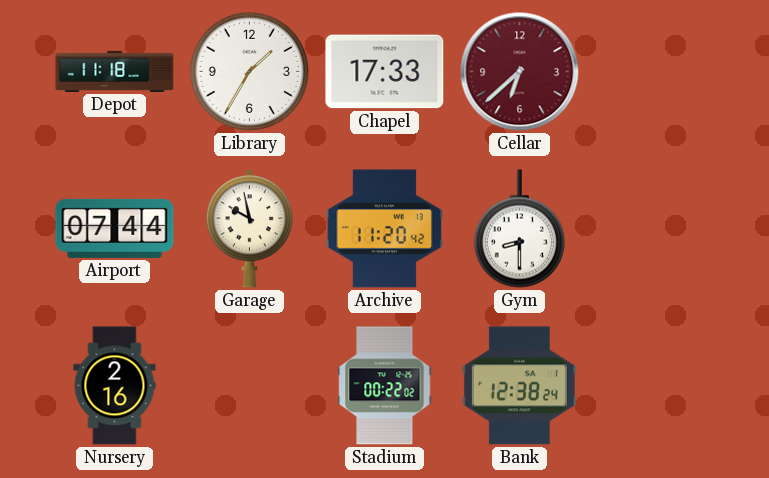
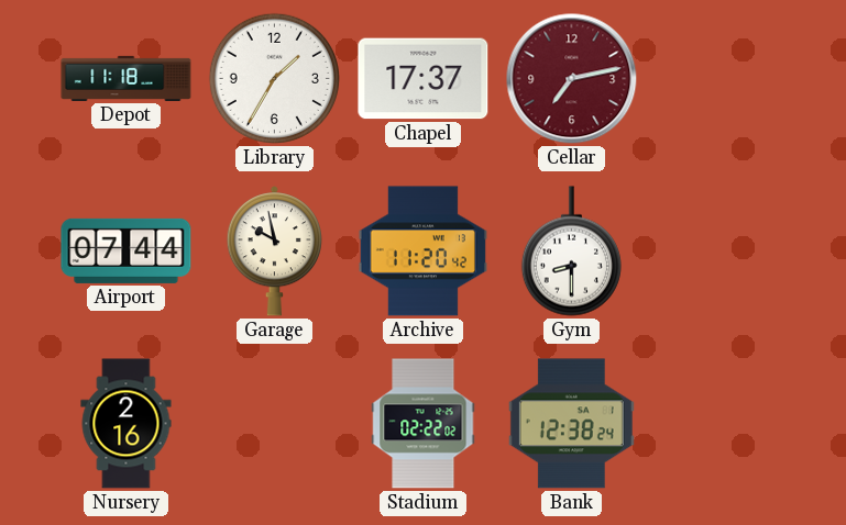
Chapel: 17:33 -> 17:37 (424, 79)
Cellar: 6:38 -> 7:13 (572, 79)
Stadium: 00:22 -> 02:22 (424, 424)
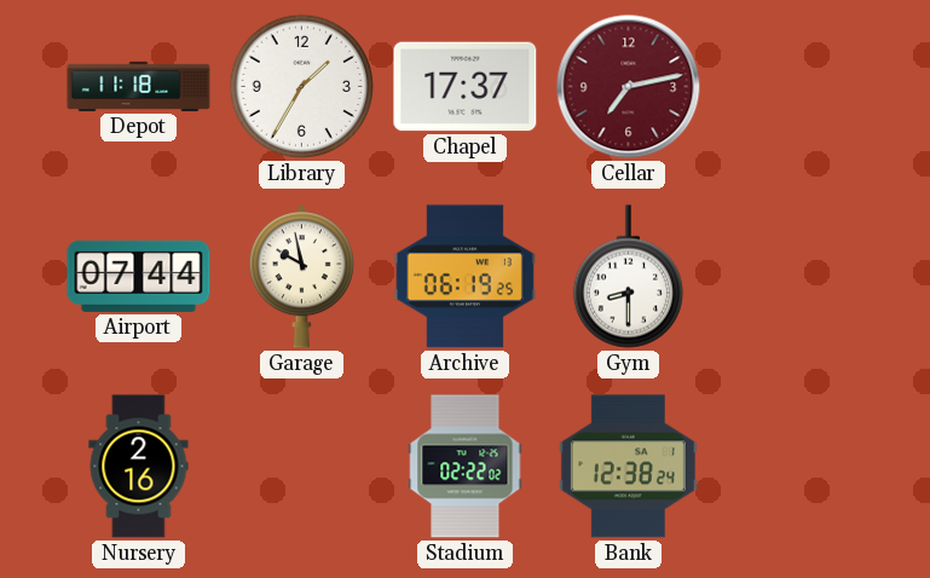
Archive: 11:20 -> 06:19 (464, 277)
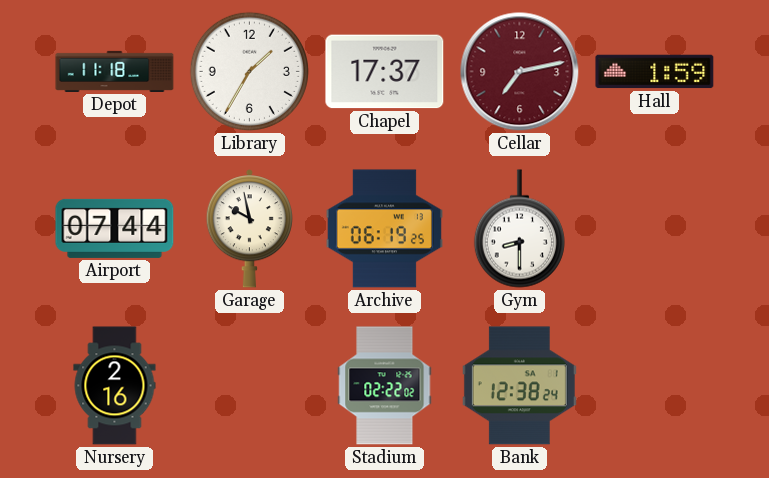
Hall: none -> 1:59 (655, 72)
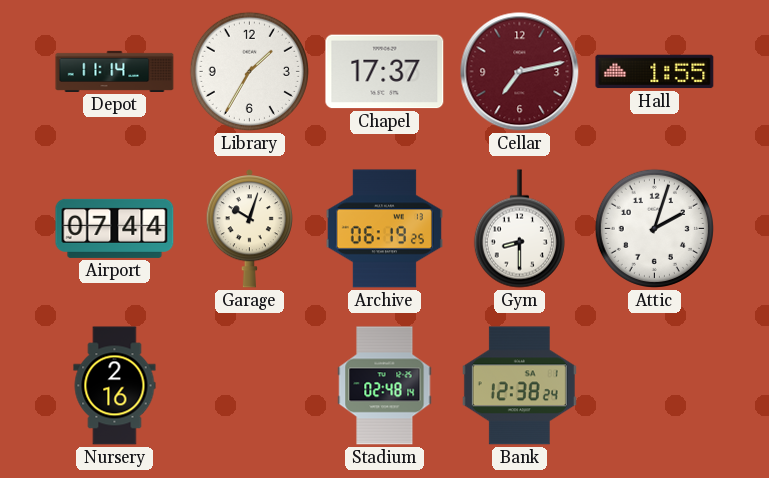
Depot: 11:18 -> 11:14 (115, 71)
Hall: 1:59 -> 1:55 (655, 72)
Garage: 9:58 -> 10:03 (249, 229)
Attic: none -> 2:03 (654, 228)
Stadium: 02:22 -> 02:48 (385, 386)
